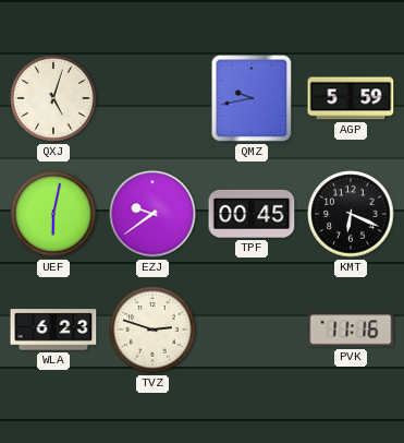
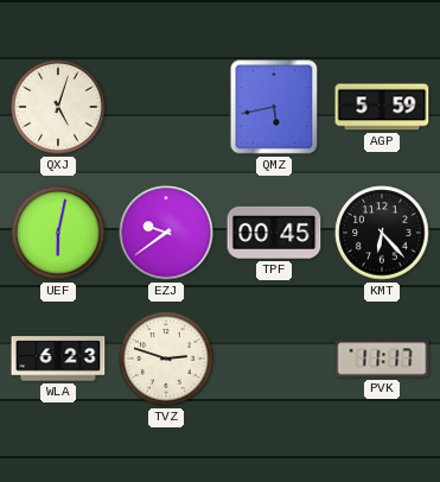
QMZ: 9:43 -> 5:43 (274, 107)
KMT: 6:19 -> 6:23 (382, 233)
PVK: 11:16 -> 11:17 (382, 359)
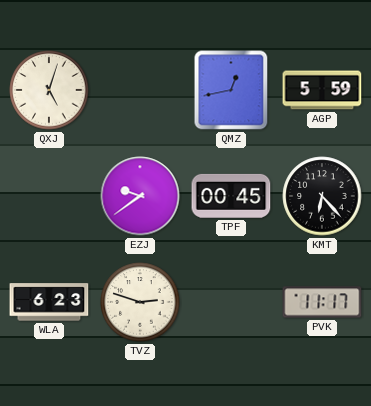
QMZ: 5:43 -> 12:43 (231, 90)
UEF: 6:02 -> none (58, 233)
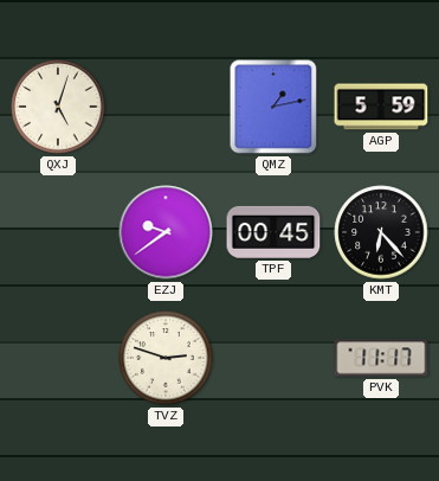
QMZ: 12:43 -> 1:13 (273, 107)
WLA: 6:23 -> none (49, 302)
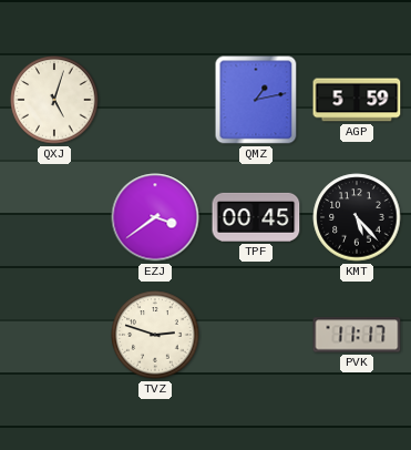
EZJ: 9:39 -> 3:39 (155, 217)
KMT: 6:23 -> 5:23 (357, 217)
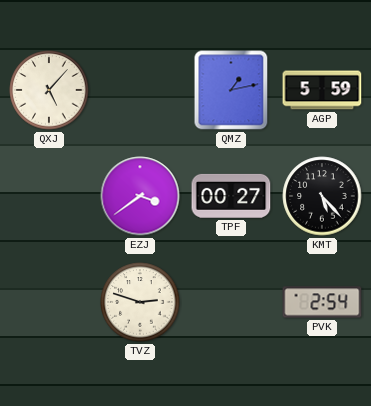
QXJ: 5:03 -> 5:07 (49, 90)
TPF: 00:45 -> 00:27 (231, 196)
PVK: 11:17 -> 2:54 (322, 302)
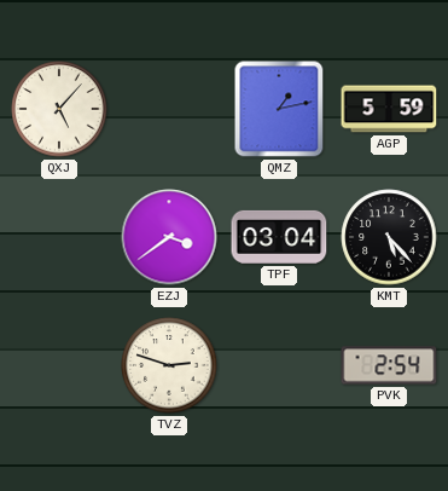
TPF: 00:27 -> 03:04 (279, 237)
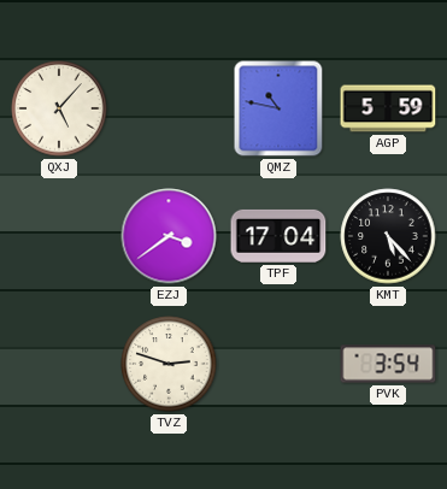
QMZ: 1:13 -> 10:47 (278, 108)
TPF: 03:04 -> 17:04 (278, 236)
PVK: 2:54 -> 3:54 (388, 364)
